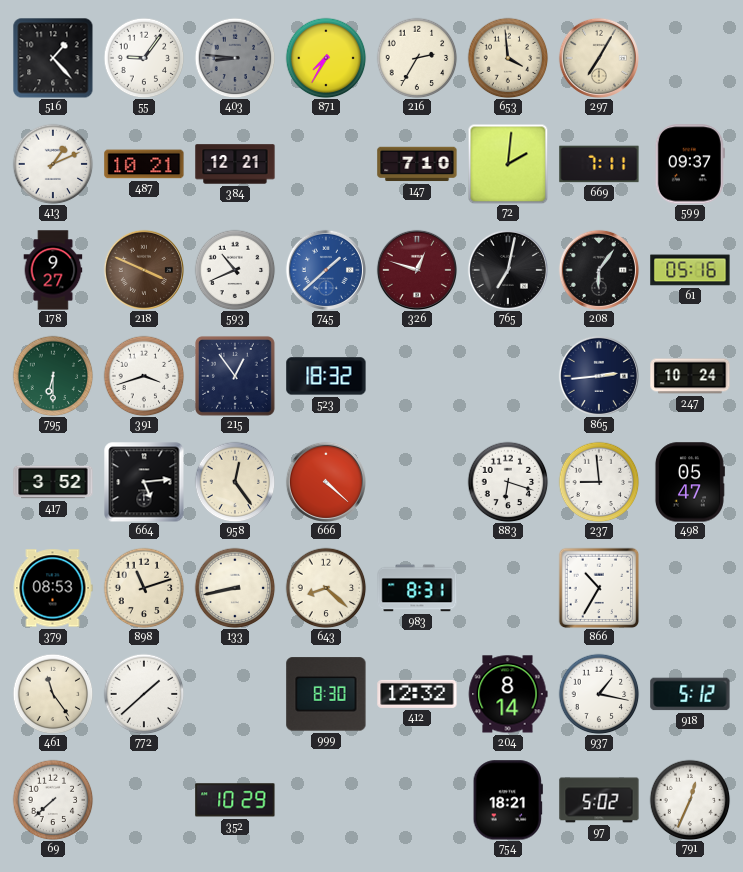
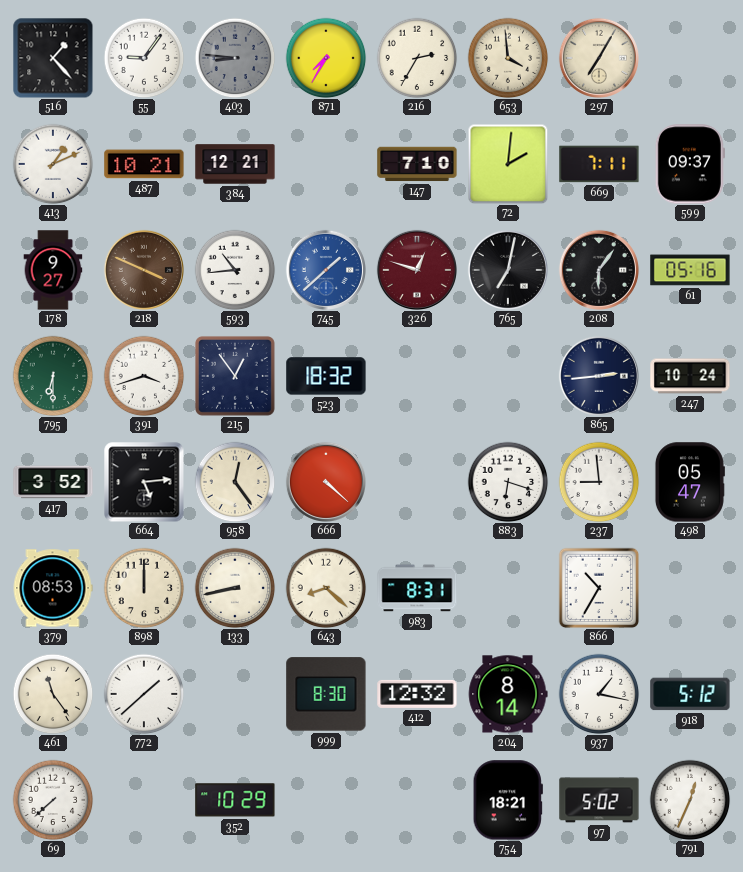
593: 10:41 -> 10:44 (235, 270)
898: 11:12 -> 12:00 (144, 588)
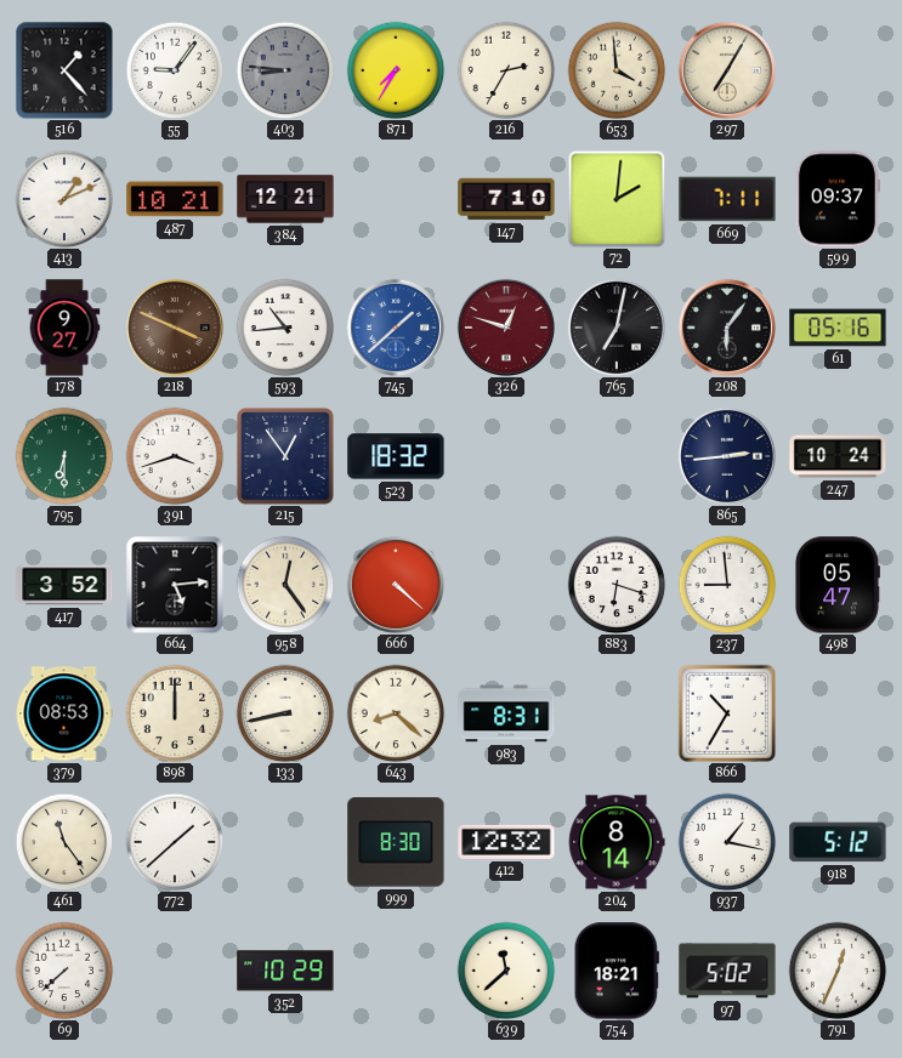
639: none -> 11:38 (506, 971)
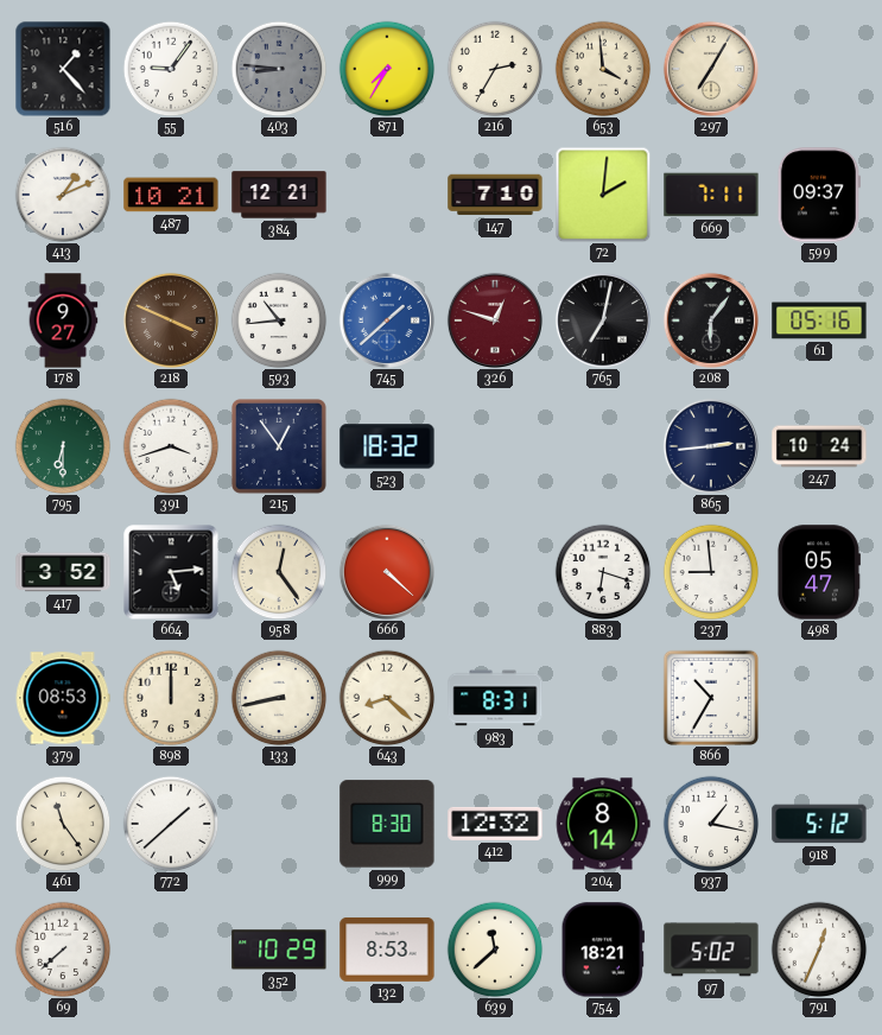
132: none -> 8:53 (387, 950)
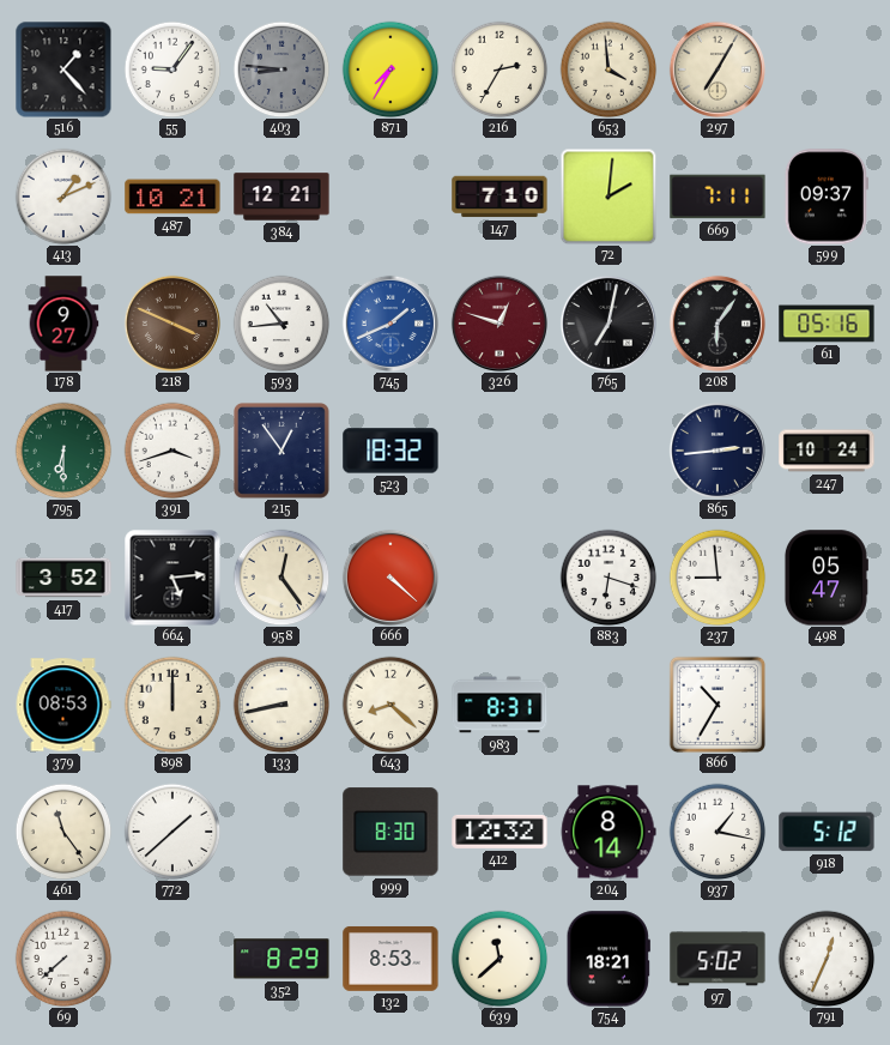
745: 1:38 -> 1:41 (390, 324)
352: 10:29 -> 8:29 (281, 959)
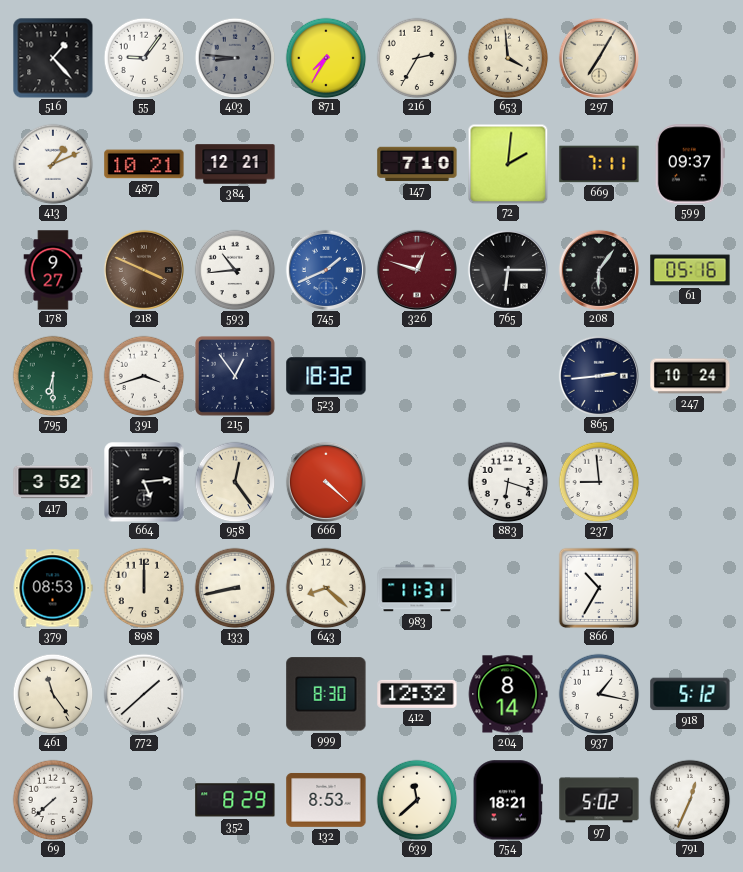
765: 7:02 -> 6:15 (508, 270)
498: 05:47 -> none (825, 578)
983: 8:31 -> 11:31 (417, 588)
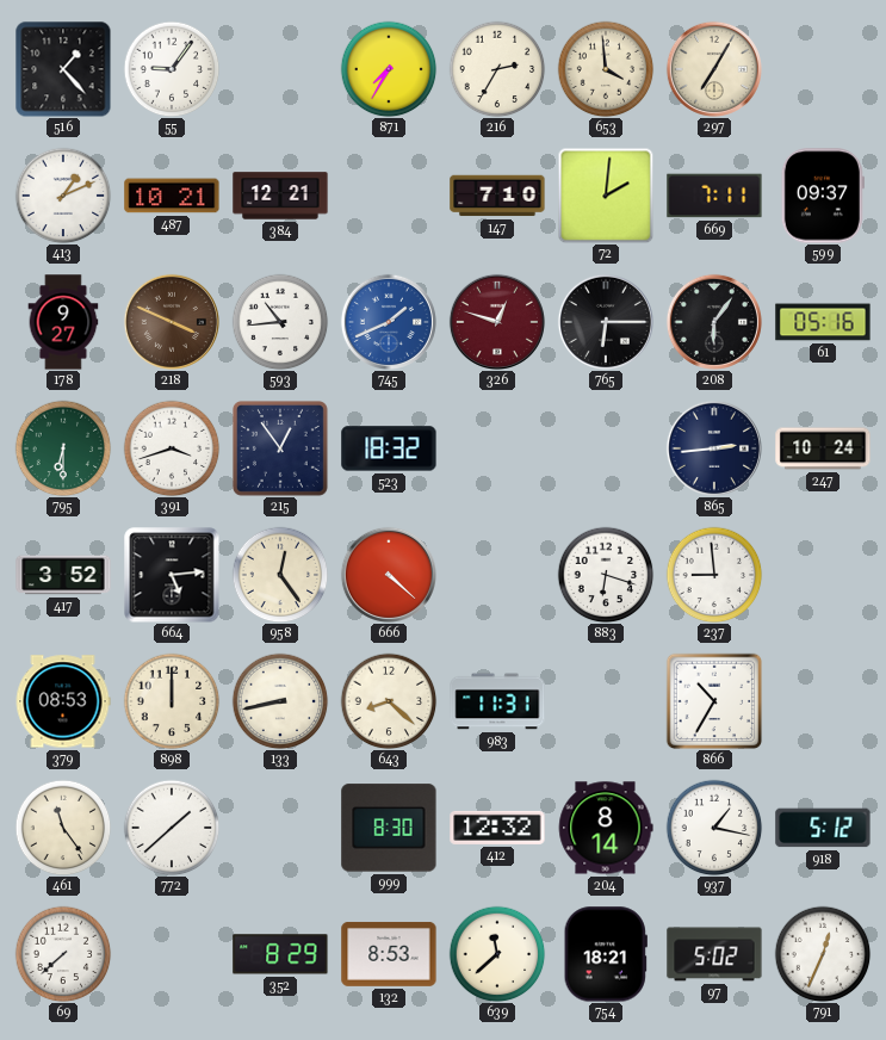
403: 8:46 -> none (235, 58)
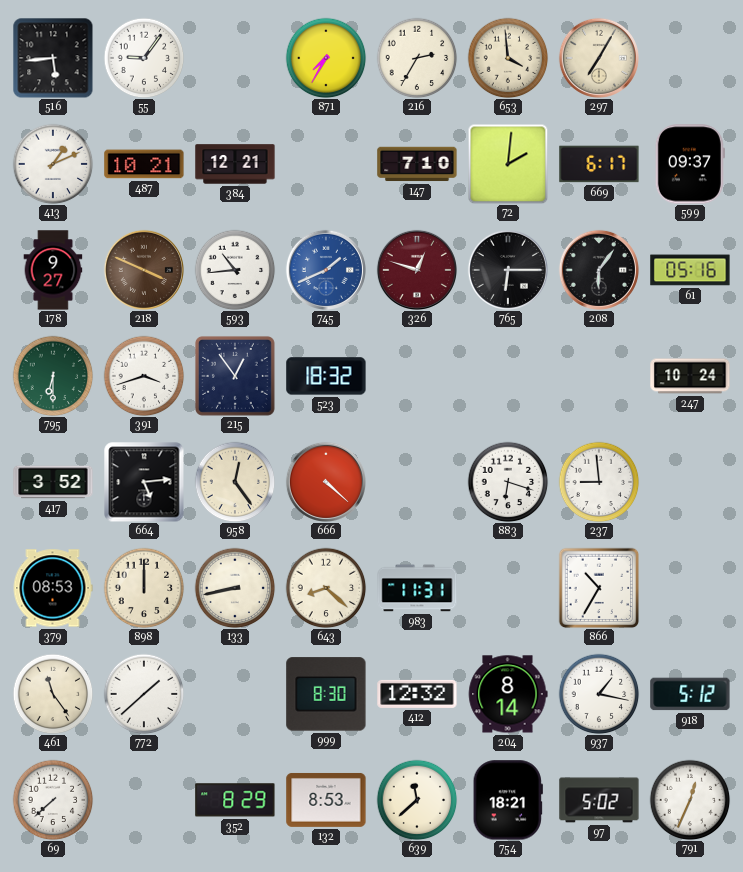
516: 1:23 -> 5:44 (53, 58)
669: 7:11 -> 6:17 (599, 164)
865: 2:44 -> none (714, 448)
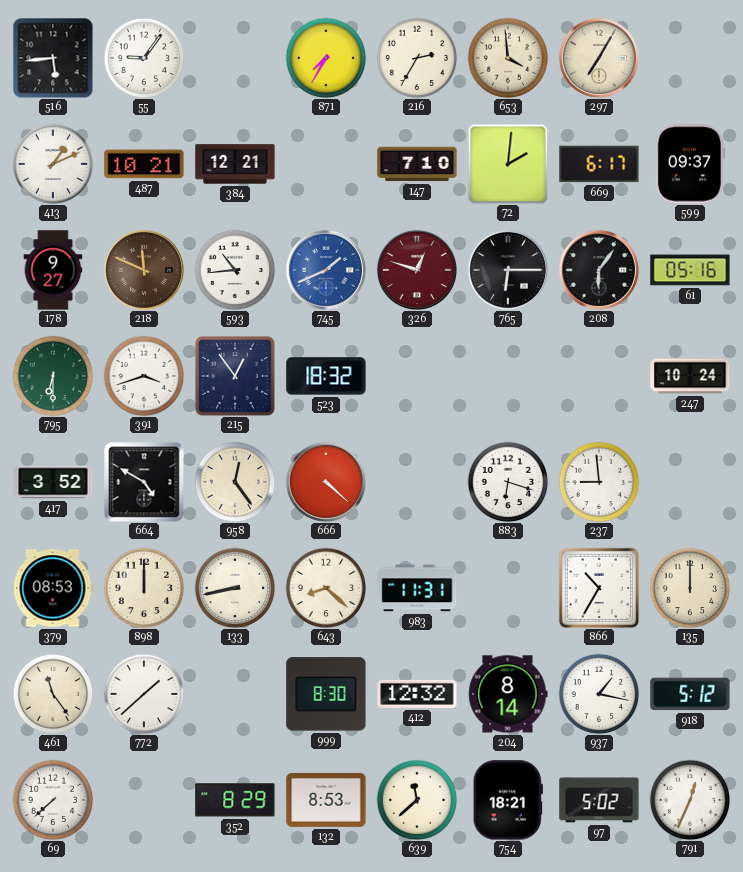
218: 3:49 -> 11:49 (144, 270)
664: 5:14 -> 4:50 (144, 482)
135: none -> 12:00 (690, 588)
